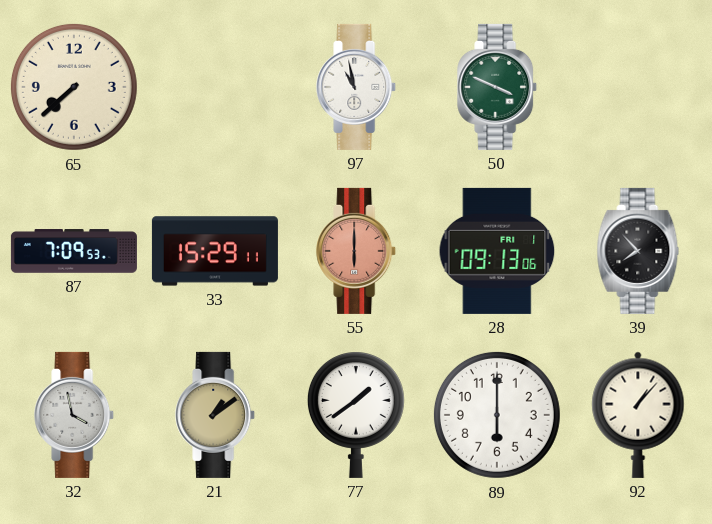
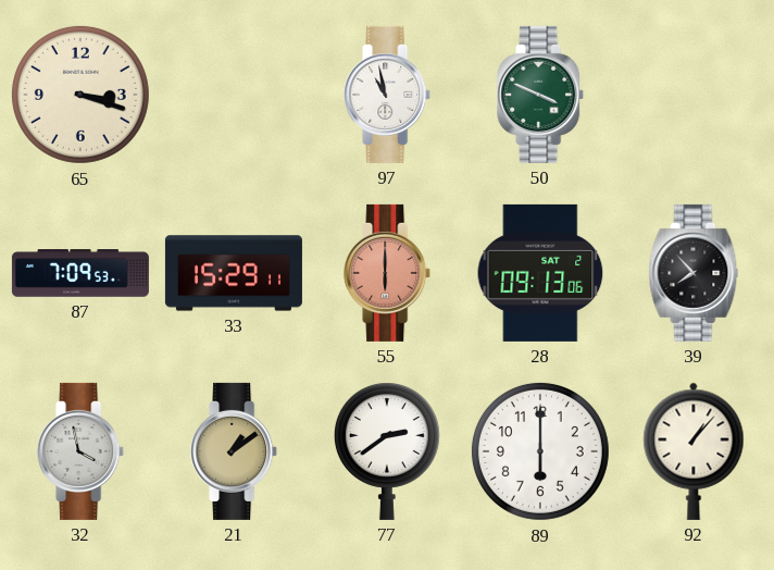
65: 7:38 -> 3:18 (80, 95)
28 date: FRI 1 -> SAT 2 (540, 273)
77: 1:39 -> 2:39 (387, 451)
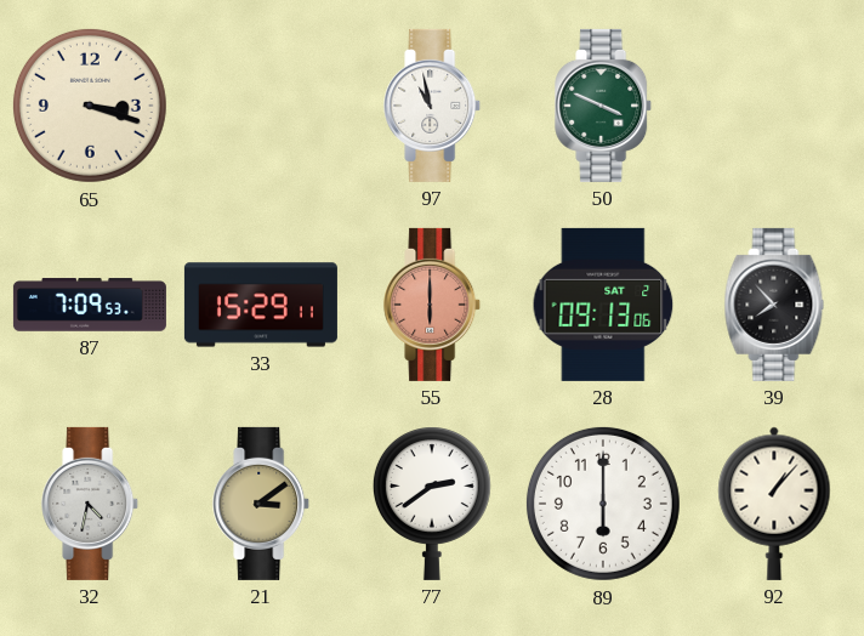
32: 3:58 -> 4:32 (91, 504)
21: 1:09 -> 3:09 (262, 504)
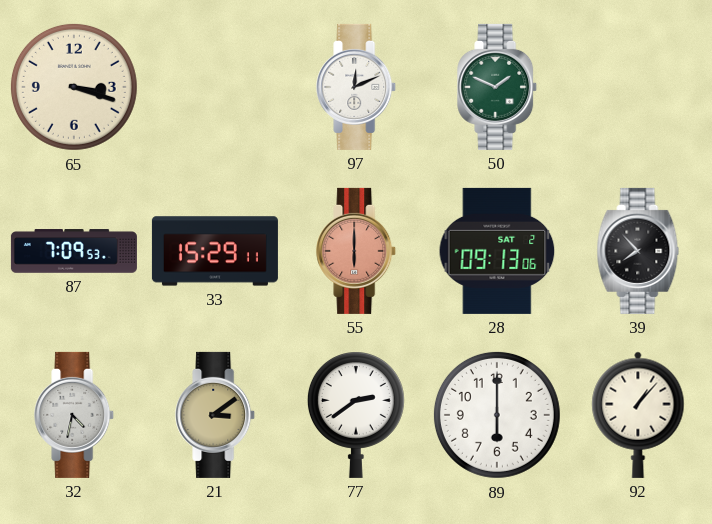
97: 10:58 -> 12:11 (357, 87)
50: 3:49 -> 1:49 (498, 87)
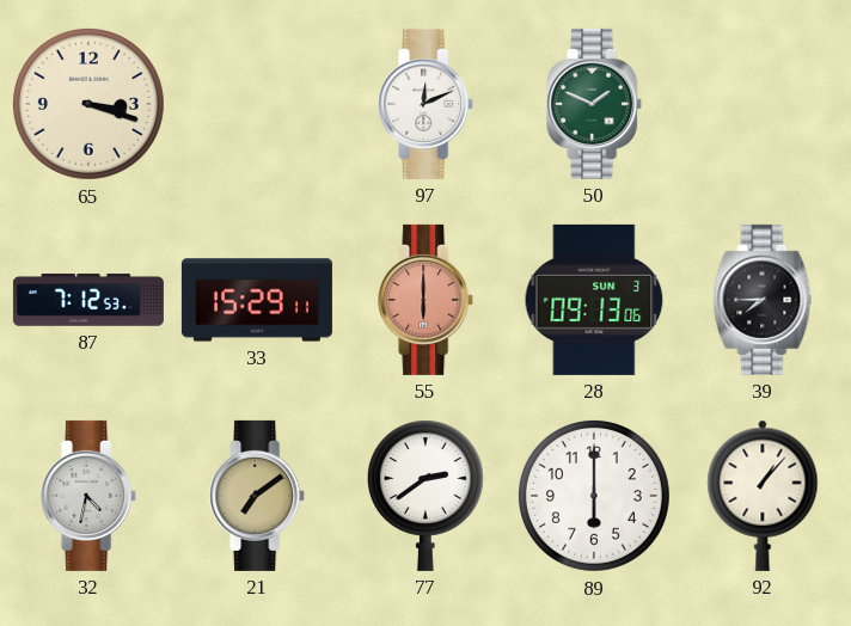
87: 7:09 -> 7:12 (88, 300)
28 date: SAT 2 -> SUN 3 (594, 300)
39: 7:53 -> 7:45 (763, 300)
21: 3:09 -> 7:09 (258, 496)
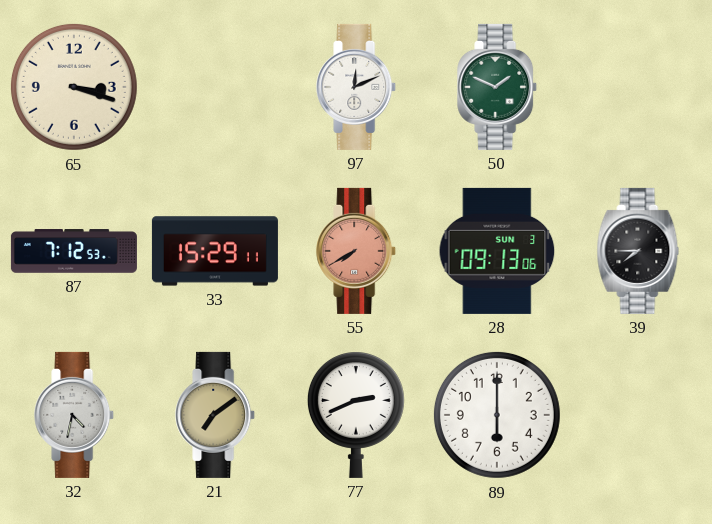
55: 6:00 -> 7:40 (357, 251)
77: 2:39 -> 2:41 (356, 415)
92: 1:07 -> none (763, 496)
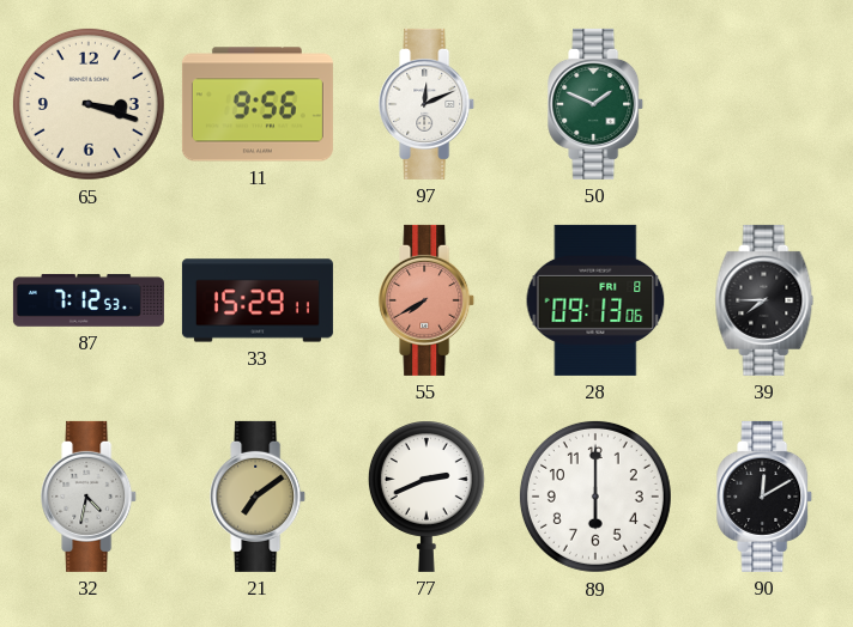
11: none -> 9:56 (258, 104)
28 date: SUN 3 -> FRI 8 (595, 300)
90: none -> 12:10 (766, 497)
